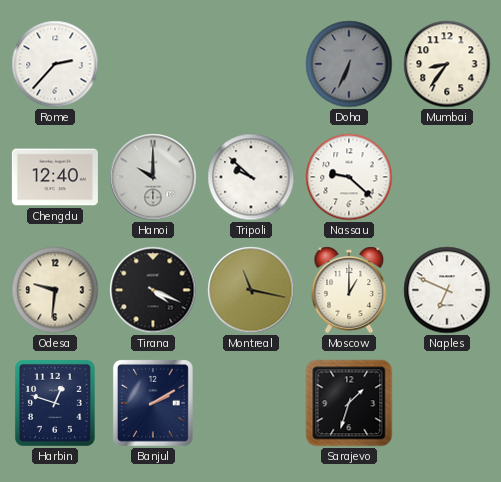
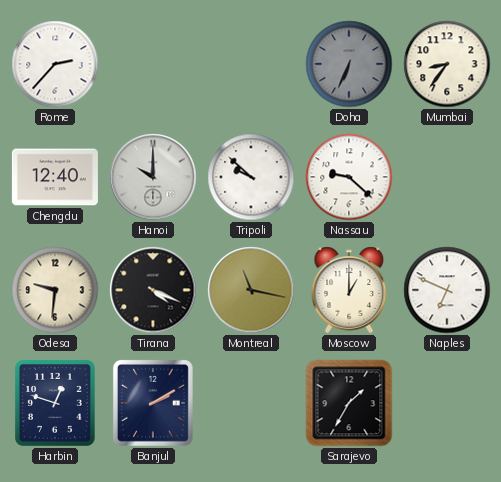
Sarajevo: 1:33 -> 1:35 (349, 403)
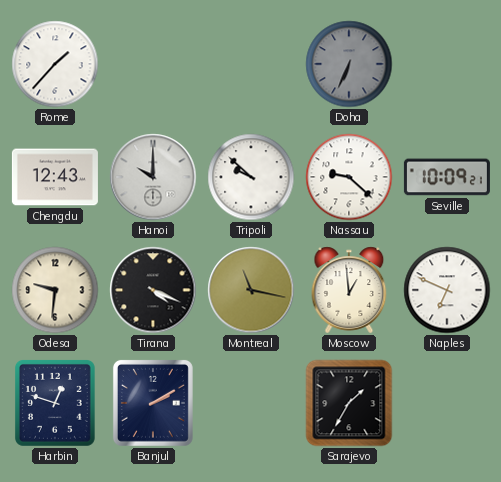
Rome: 2:37 -> 1:37 (55, 64)
Mumbai: 8:36 -> none (447, 64)
Chengdu: 12:40 -> 12:43 (55, 177)
Seville: none -> 10:09 (447, 177)
Moscow: 1:00 -> 12:59 (349, 290)
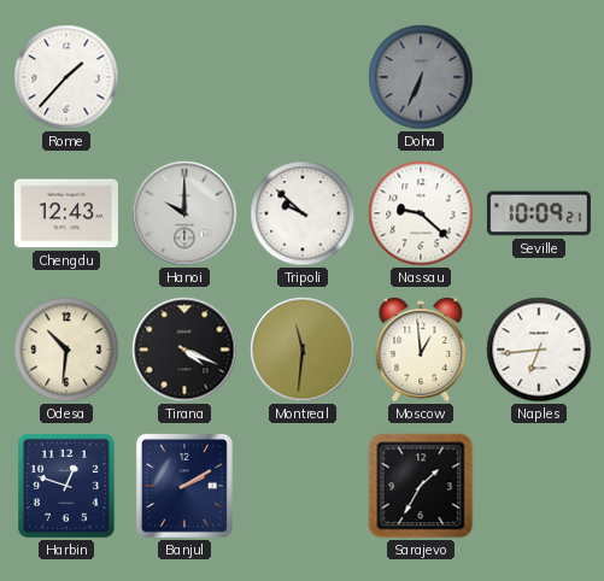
Odesa: 9:31 -> 10:31 (66, 350)
Montreal: 11:17 -> 11:31 (303, 350)
Naples: 6:49 -> 6:44 (539, 350)
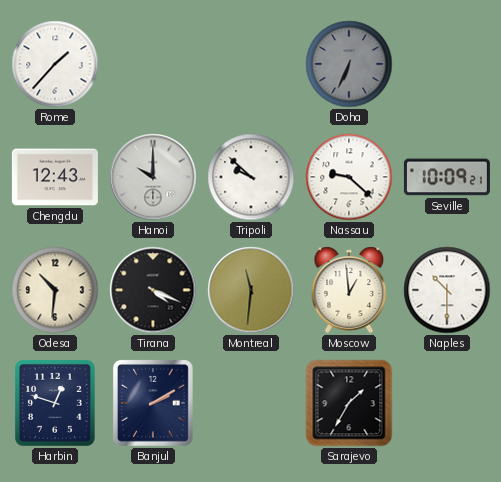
Naples: 6:44 -> 10:30 (447, 290)
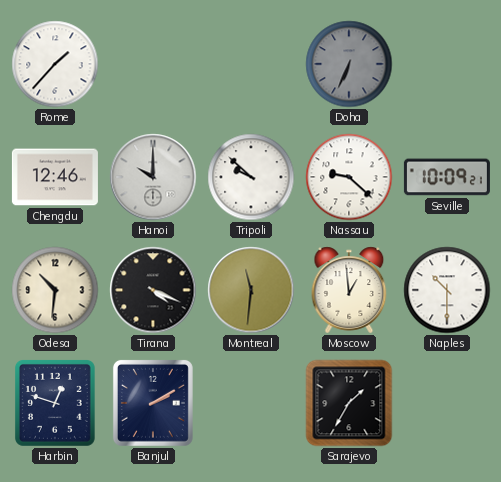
Chengdu: 12:43 -> 12:46 (55, 177)
